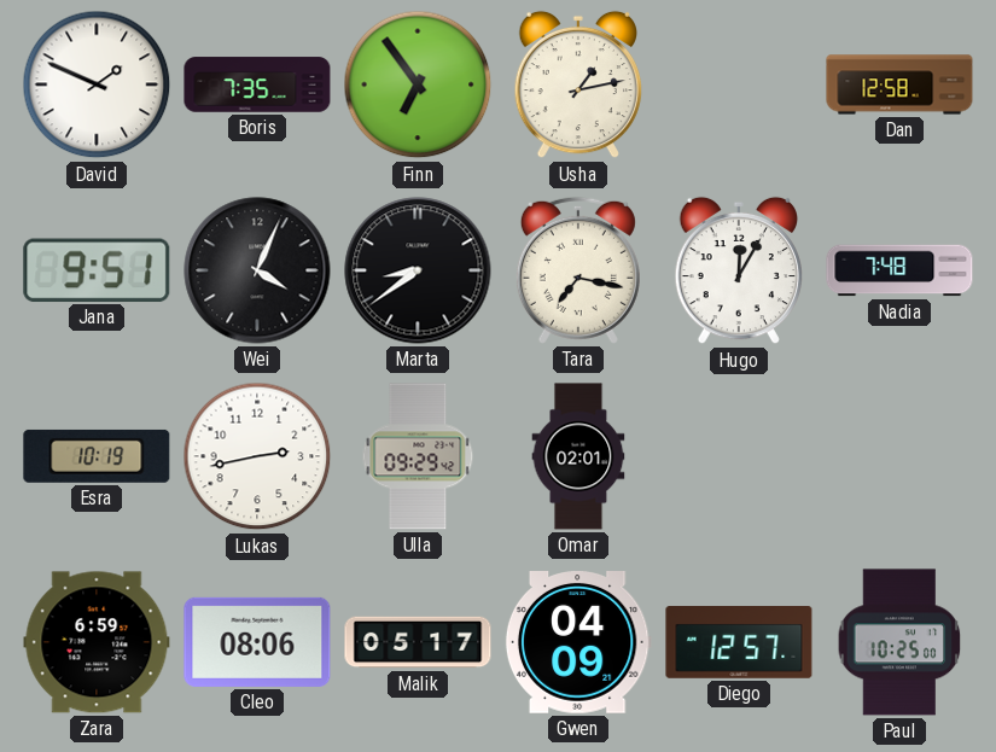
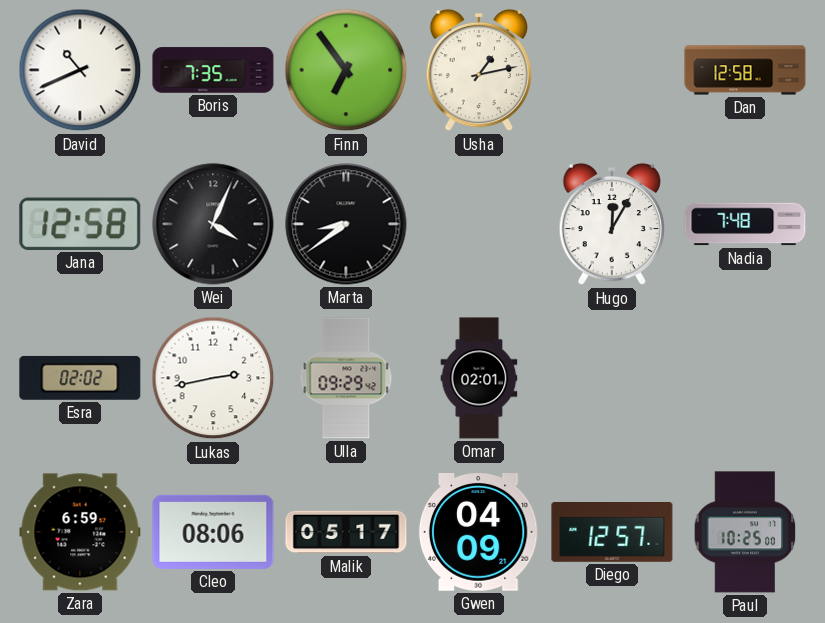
David: 1:49 -> 10:41 (80, 70)
Jana: 9:51 -> 12:58 (80, 224)
Tara: 7:17 -> none (578, 270)
Esra: 10:19 -> 02:02 (80, 378)
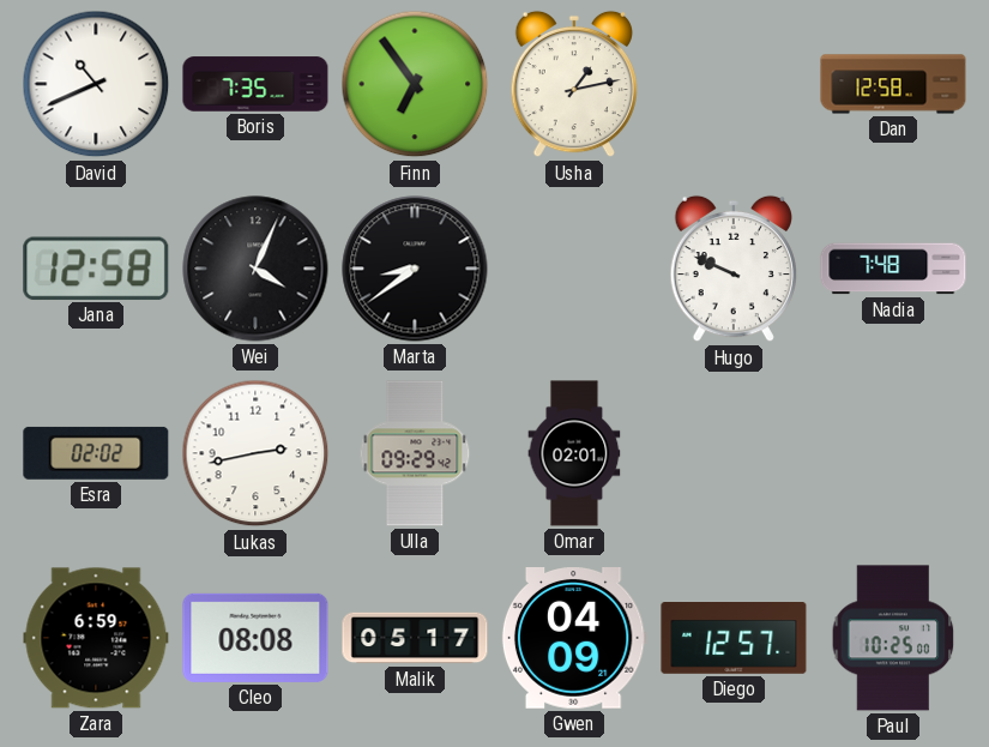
Hugo: 12:05 -> 9:49 (732, 269)
Cleo: 08:06 -> 08:08 (255, 638)
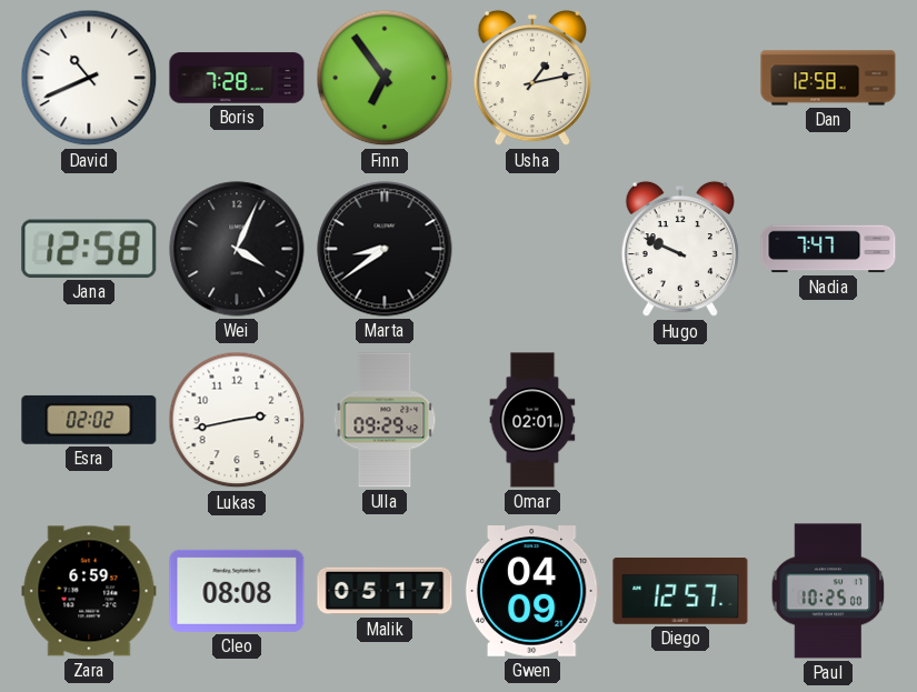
Boris: 7:35 -> 7:28 (237, 78)
Nadia: 7:48 -> 7:47 (828, 249)
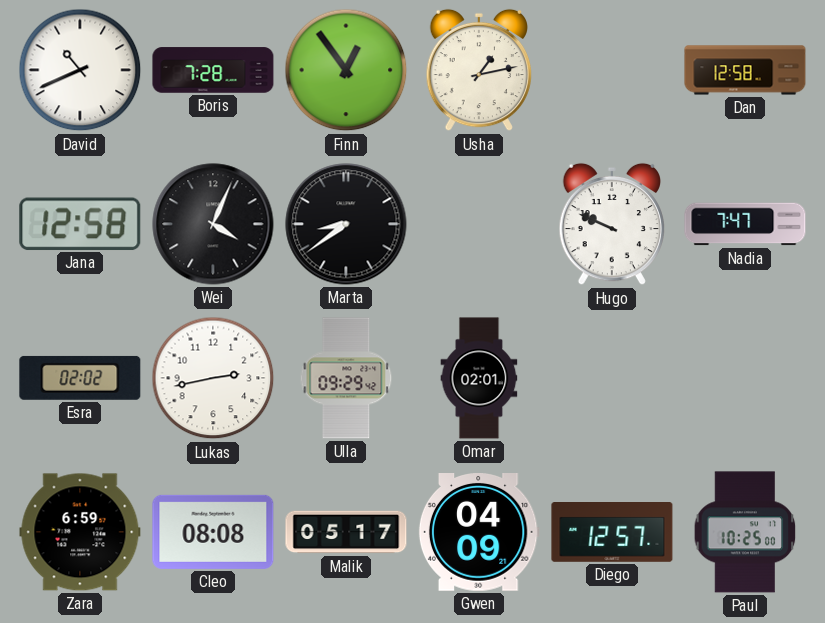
Finn: 6:54 -> 12:54 (346, 70)
